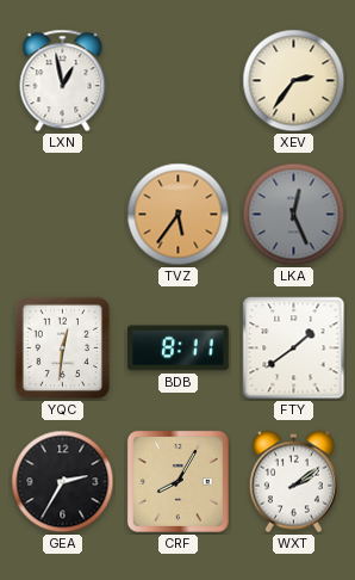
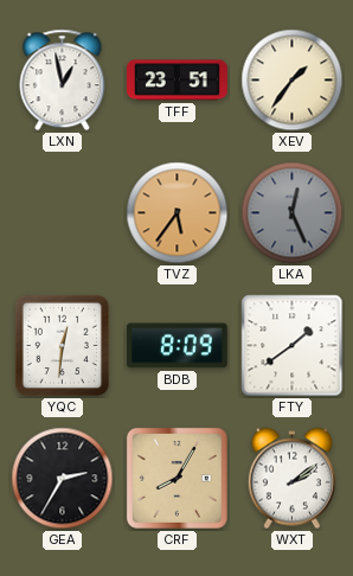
TFF: none -> 23:51 (178, 81)
XEV: 2:36 -> 1:36 (293, 81)
BDB: 8:11 -> 8:09 (176, 346)
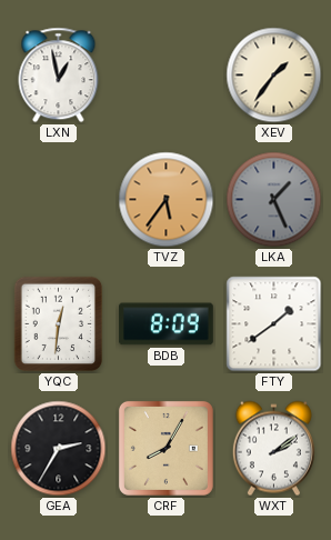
TFF: 23:51 -> none (178, 81)
LKA: 12:26 -> 1:26 (274, 200)
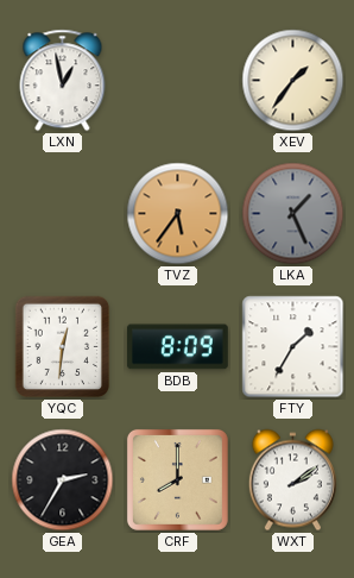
FTY: 1:39 -> 1:35 (293, 347)
CRF: 8:05 -> 8:00 (177, 479)
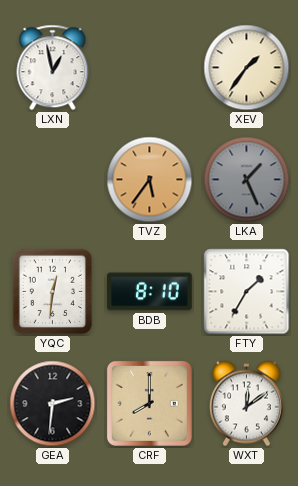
BDB: 8:09 -> 8:10 (149, 292)
GEA: 2:35 -> 2:31 (53, 404)
WXT: 2:09 -> 12:09 (246, 404)
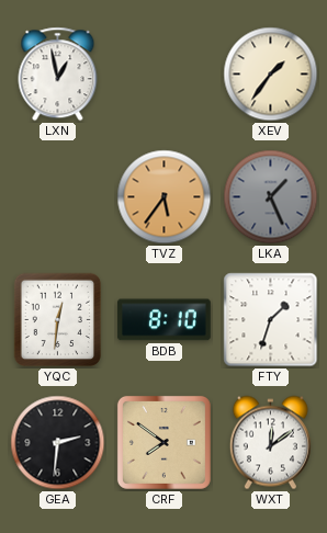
FTY: 1:35 -> 1:33 (271, 320)
CRF: 8:00 -> 7:51 (163, 442)
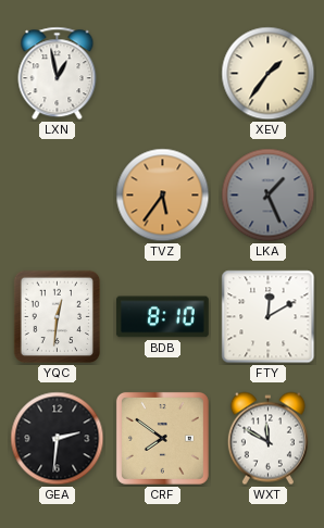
FTY: 1:33 -> 12:10 (269, 317)
WXT: 12:09 -> 11:50 (267, 439)
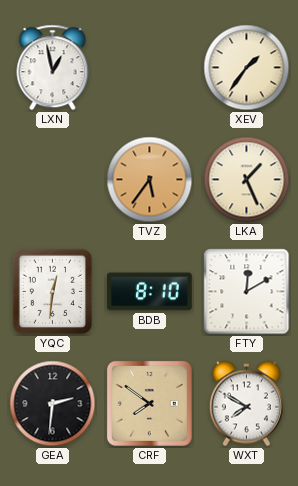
LKA dial: grey -> cream (247, 180)
WXT: 11:50 -> 7:50 (246, 404)
